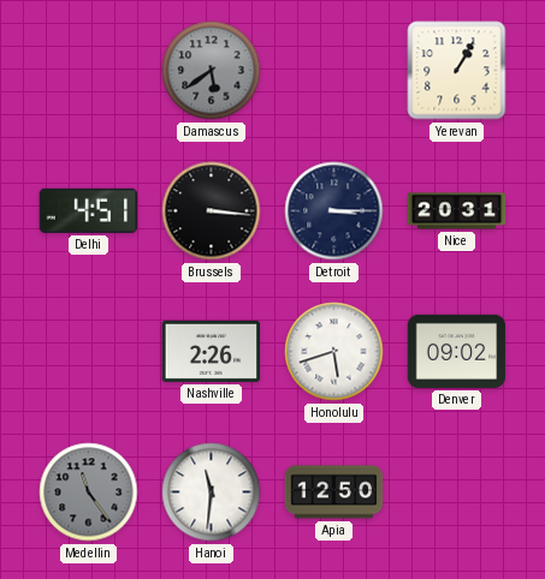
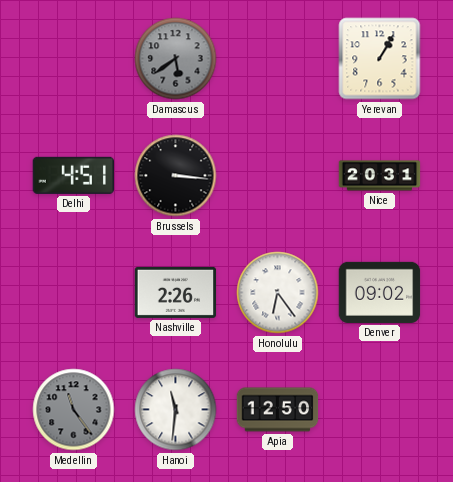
Detroit: 3:15 -> none (334, 211)
Honolulu: 5:42 -> 6:24 (278, 293)
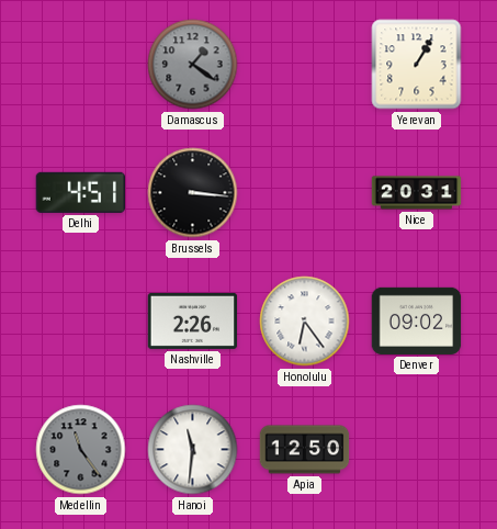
Damascus: 5:39 -> 1:21 (193, 65)
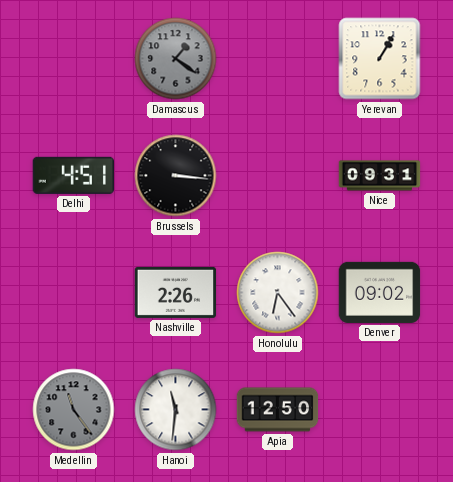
Nice: 20:31 -> 09:31 (380, 176)
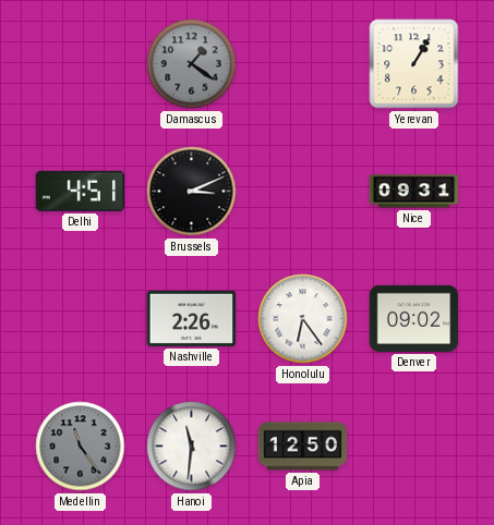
Brussels: 3:16 -> 3:11 (192, 192)
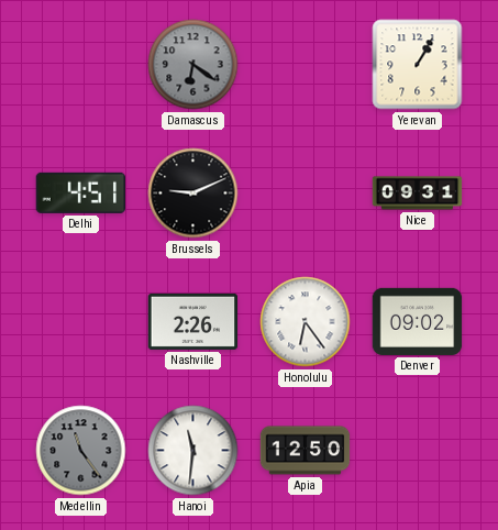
Damascus: 1:21 -> 6:21 (193, 65)
Brussels: 3:11 -> 9:11 (193, 194)
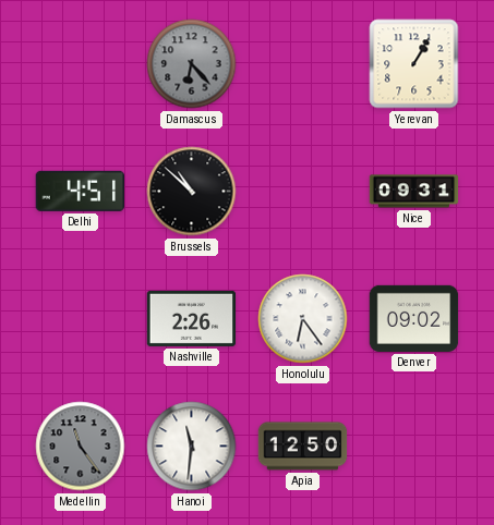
Damascus: 6:21 -> 6:23 (192, 64)
Brussels: 9:11 -> 10:52 (192, 192)
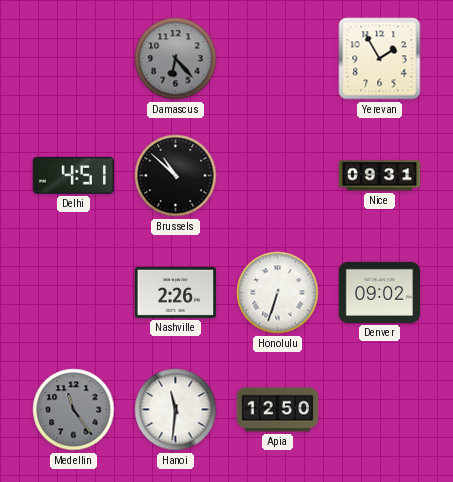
Yerevan: 1:05 -> 1:55 (380, 59)
Honolulu: 6:24 -> 6:33 (278, 293)
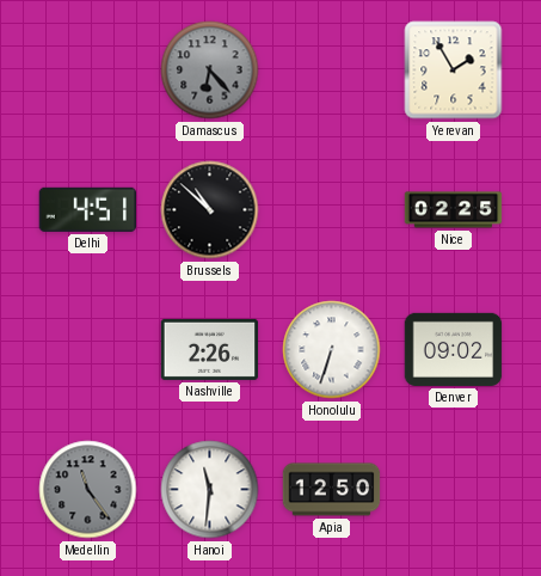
Nice: 09:31 -> 02:25 (454, 210)
